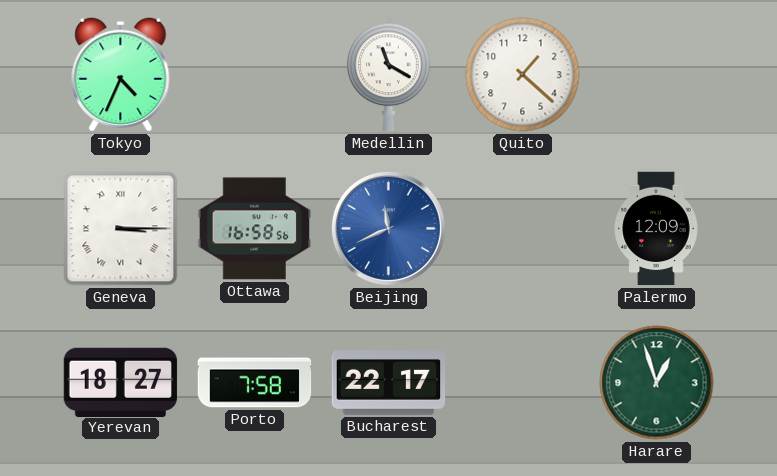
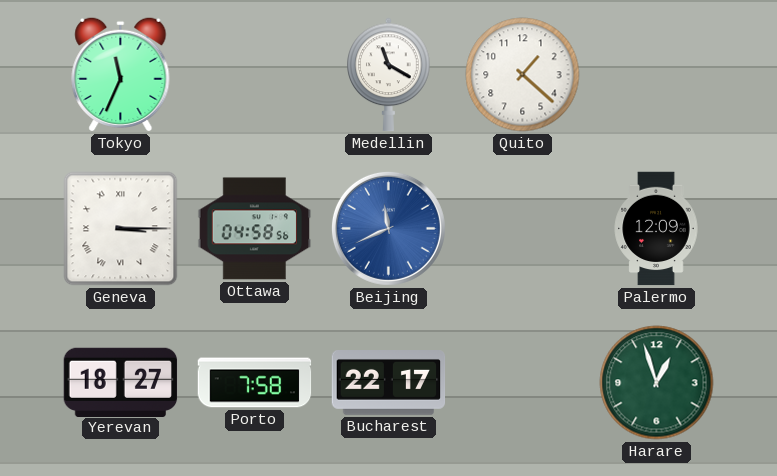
Tokyo: 4:34 -> 11:34 (121, 74)
Ottawa: 16:58 -> 04:58 (255, 229)
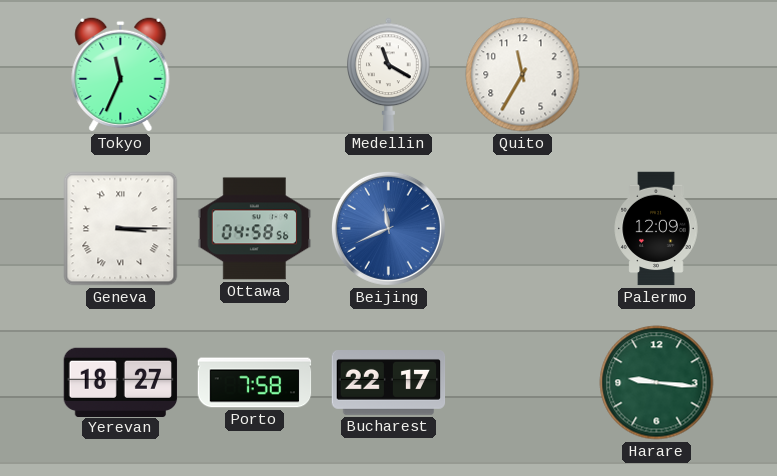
Quito: 1:22 -> 11:35 (523, 75)
Harare: 12:57 -> 9:16 (657, 383)
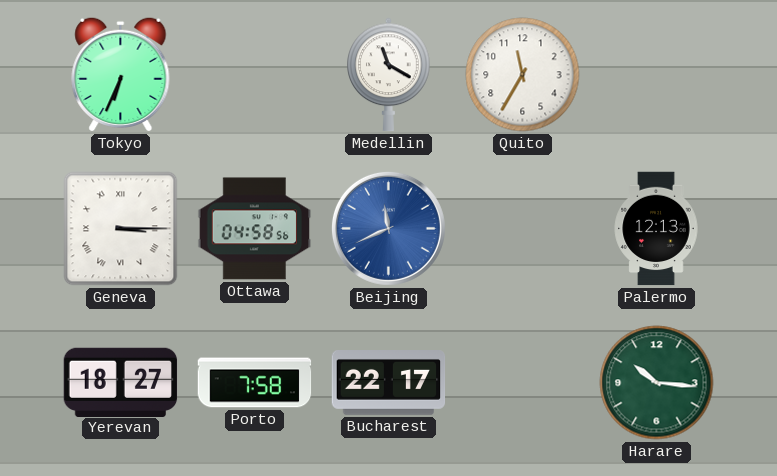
Tokyo: 11:34 -> 6:34 (121, 74)
Palermo: 12:09 -> 12:13 (656, 229)
Harare: 9:16 -> 10:16 (657, 383)
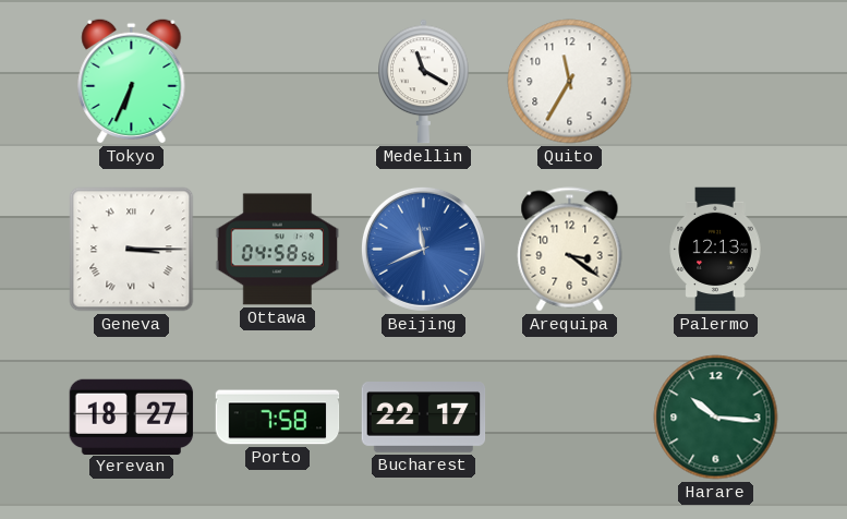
Arequipa: none -> 3:21 (570, 250)
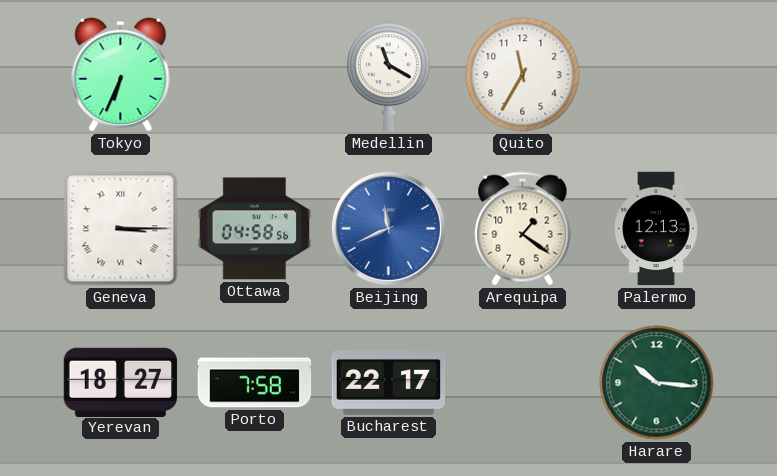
Arequipa: 3:21 -> 1:21 (523, 229)
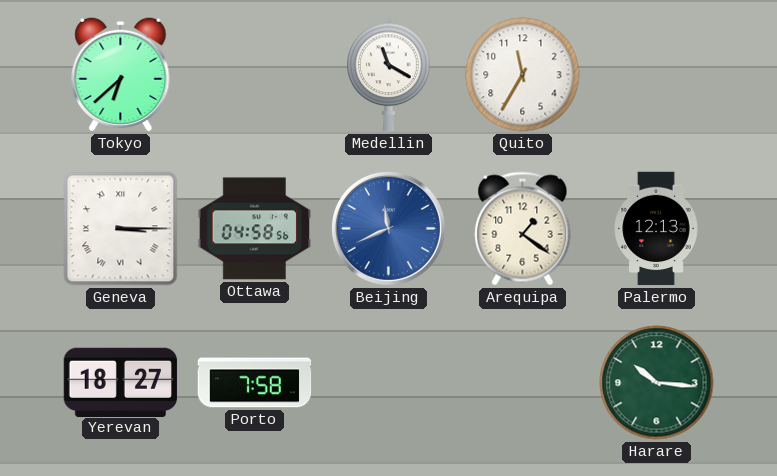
Tokyo: 6:34 -> 6:38 (121, 74)
Bucharest: 22:17 -> none (389, 383)
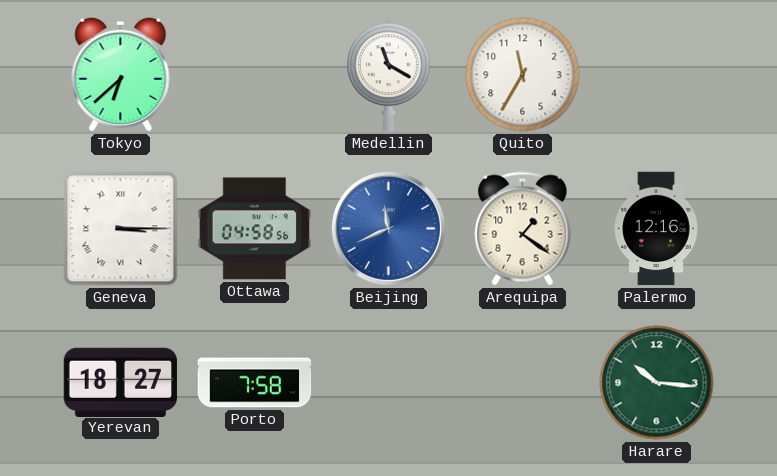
Palermo: 12:13 -> 12:16 (656, 229)
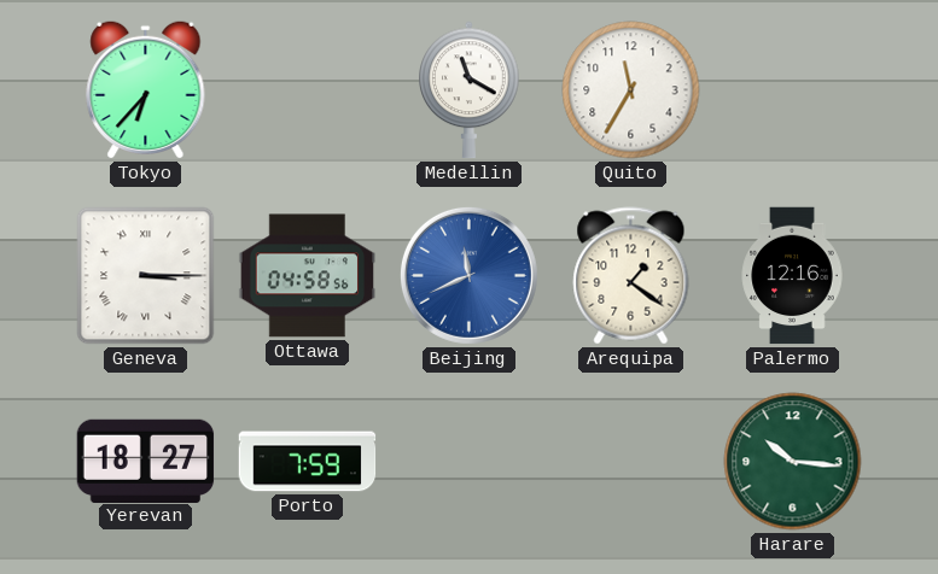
Tokyo: 6:38 -> 6:37 (146, 89)
Porto: 7:58 -> 7:59 (308, 462)
